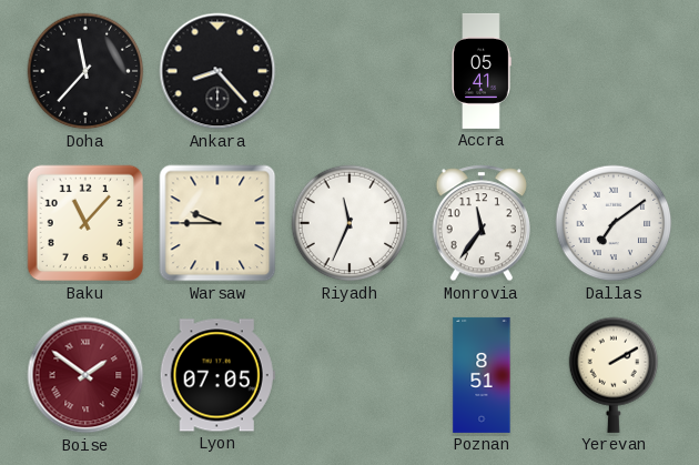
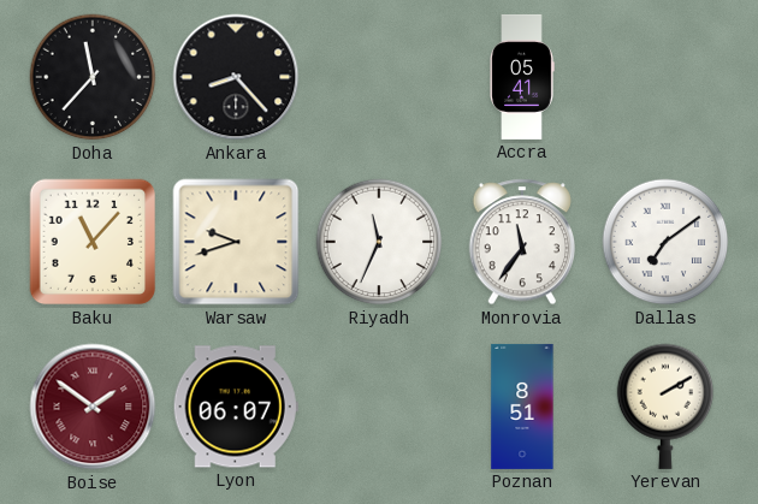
Warsaw: 9:45 -> 9:42 (236, 242)
Lyon: 07:05 -> 06:07 (236, 407)
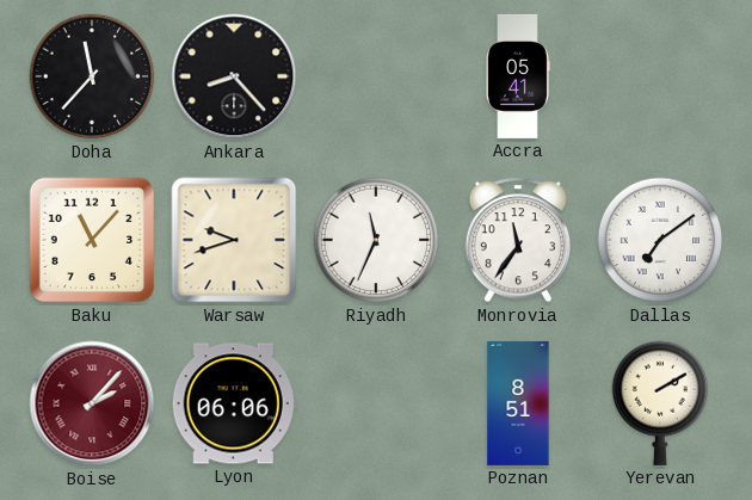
Boise: 1:51 -> 2:07 (92, 403)
Lyon: 06:07 -> 06:06 (234, 403)
